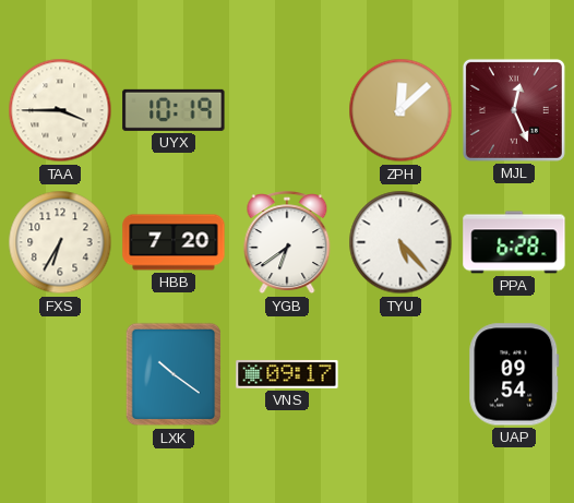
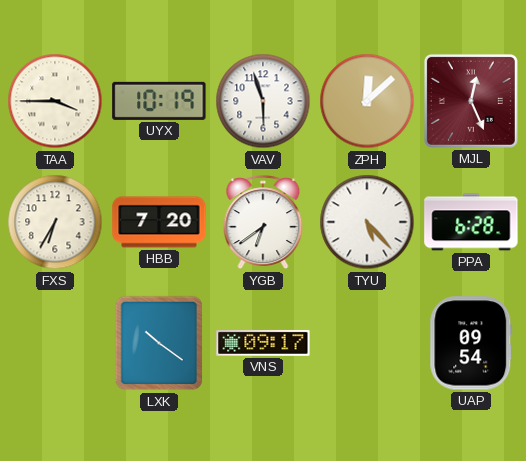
VAV: none -> 5:57 (263, 101)
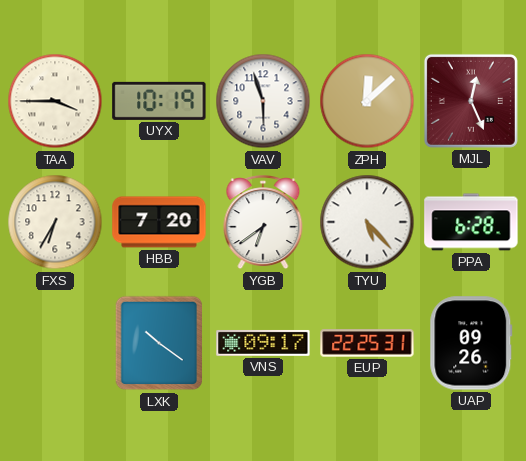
EUP: none -> 22:25 (367, 343)
UAP: 09:54 -> 09:26 (471, 343)
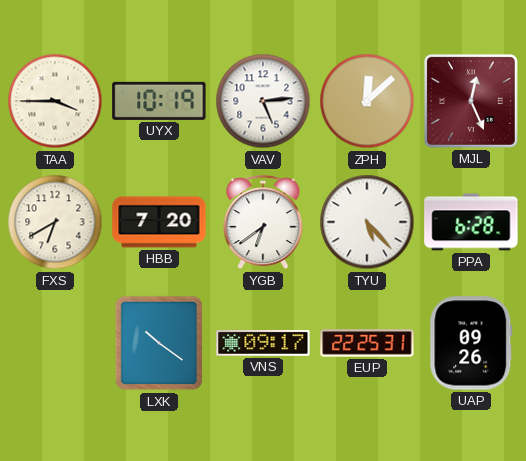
VAV: 5:57 -> 5:14 (263, 101)
FXS: 6:35 -> 6:40 (55, 222)
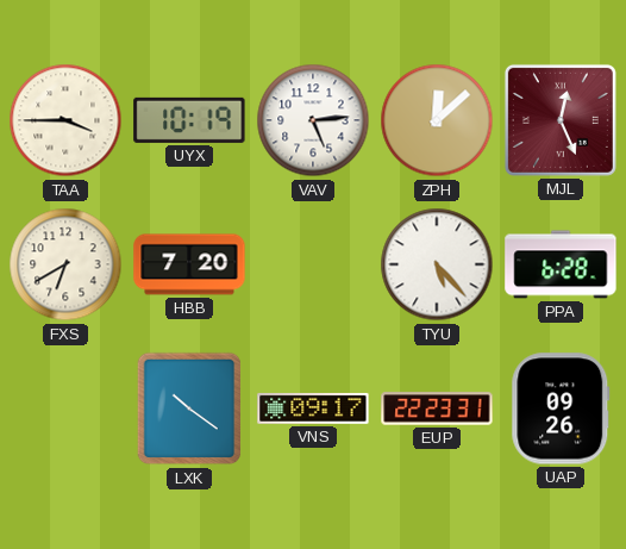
YGB: 6:39 -> none (263, 223)
EUP: 22:25 -> 22:23 (437, 408)
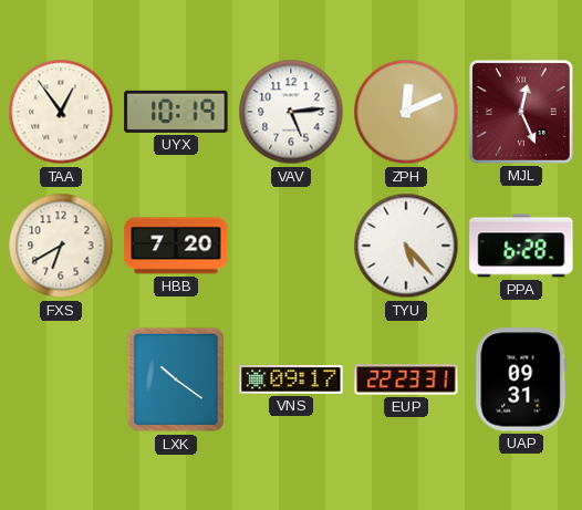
TAA: 3:45 -> 12:54 (61, 112)
ZPH: 12:08 -> 12:11 (406, 112)
UAP: 09:26 -> 09:31 (521, 379)
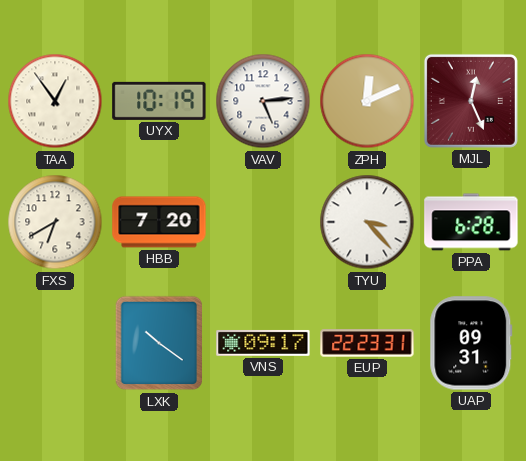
TYU: 5:23 -> 3:23 (367, 222)
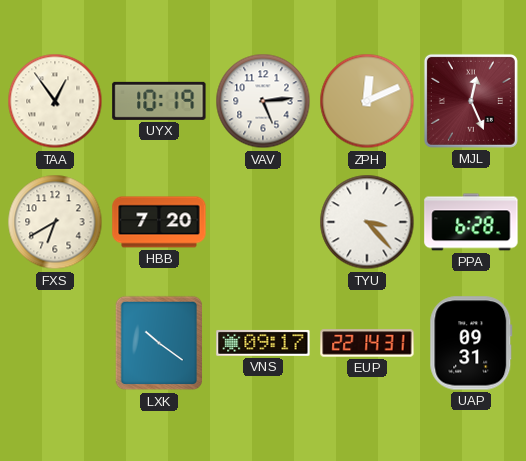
EUP: 22:23 -> 22:14 (367, 343)
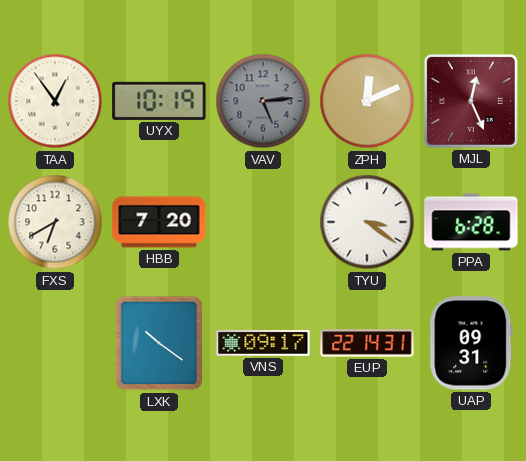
VAV dial: white -> grey (263, 101)
TYU: 3:23 -> 3:21 (367, 222)
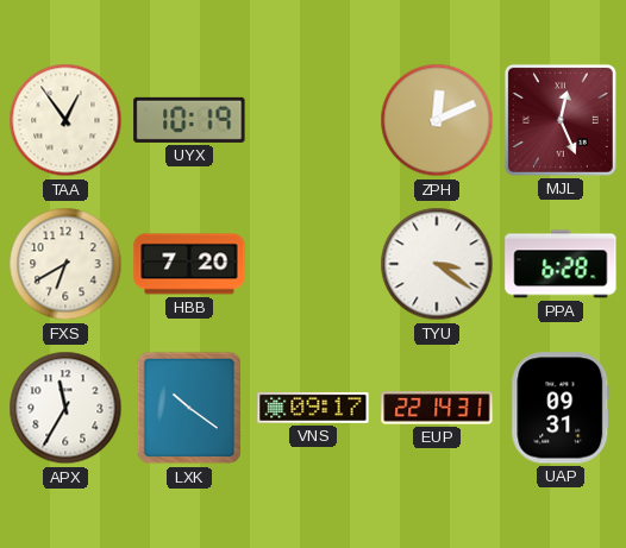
VAV: 5:14 -> none (263, 101)
APX: none -> 11:35 (65, 408)
